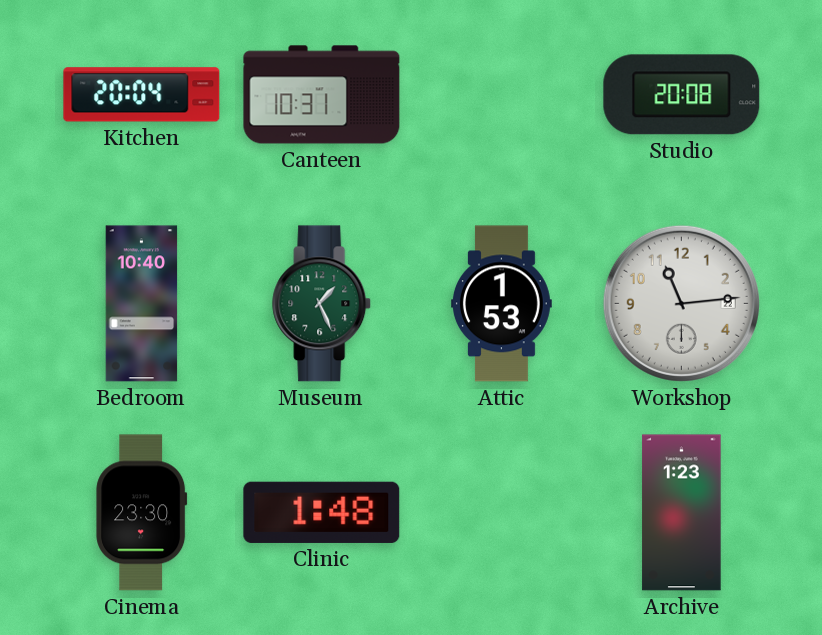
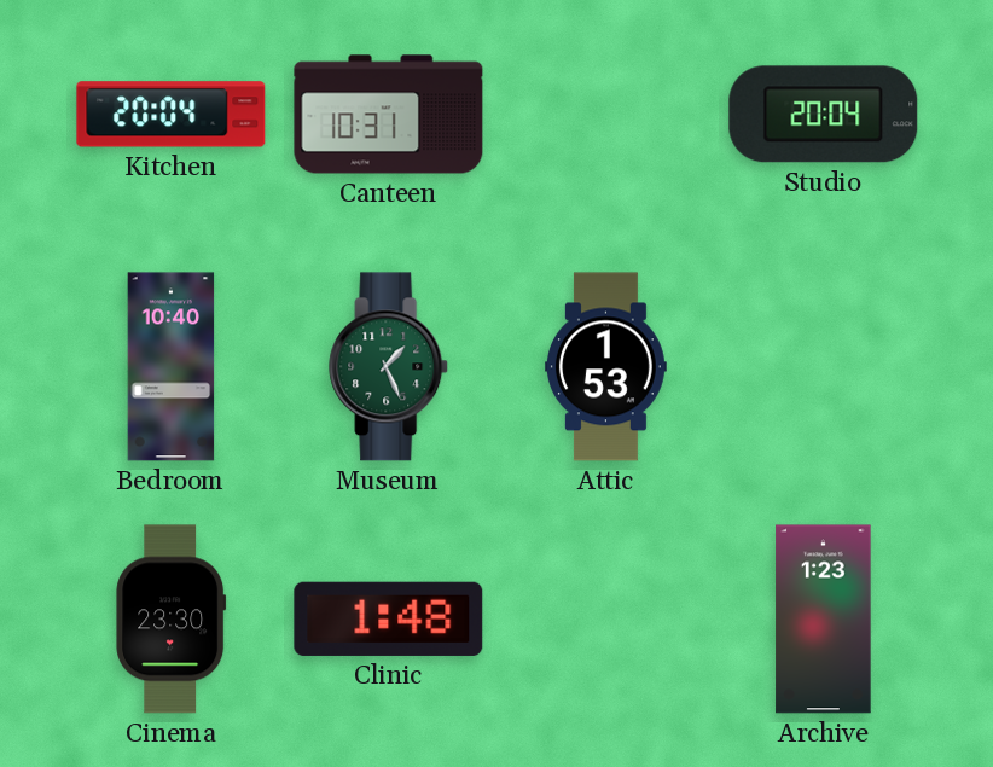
Studio: 20:08 -> 20:04 (824, 115)
Workshop: 11:14 -> none (681, 303)
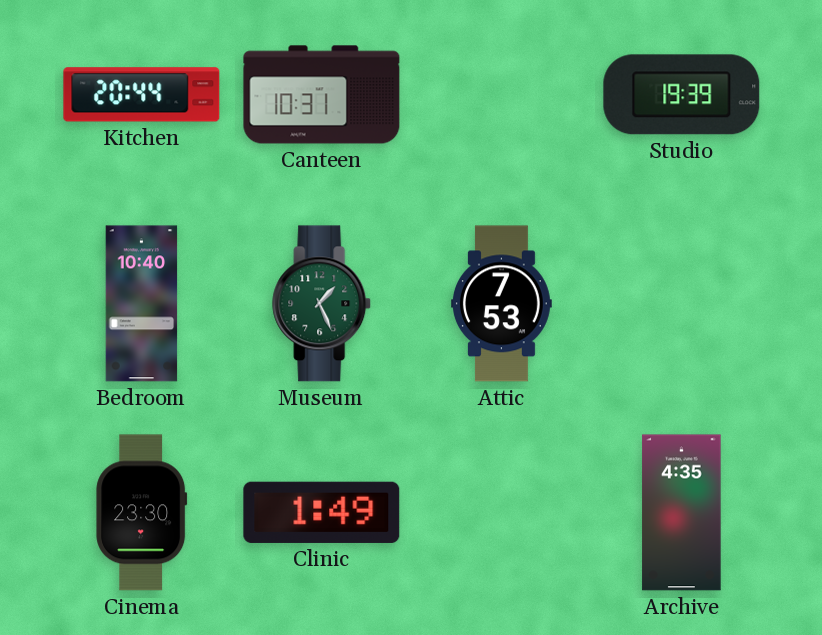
Kitchen: 20:04 -> 20:44 (142, 95)
Studio: 20:04 -> 19:39 (682, 95)
Attic: 1:53 -> 7:53 (502, 304)
Clinic: 1:48 -> 1:49 (322, 512)
Archive: 1:23 -> 4:35 (682, 513)
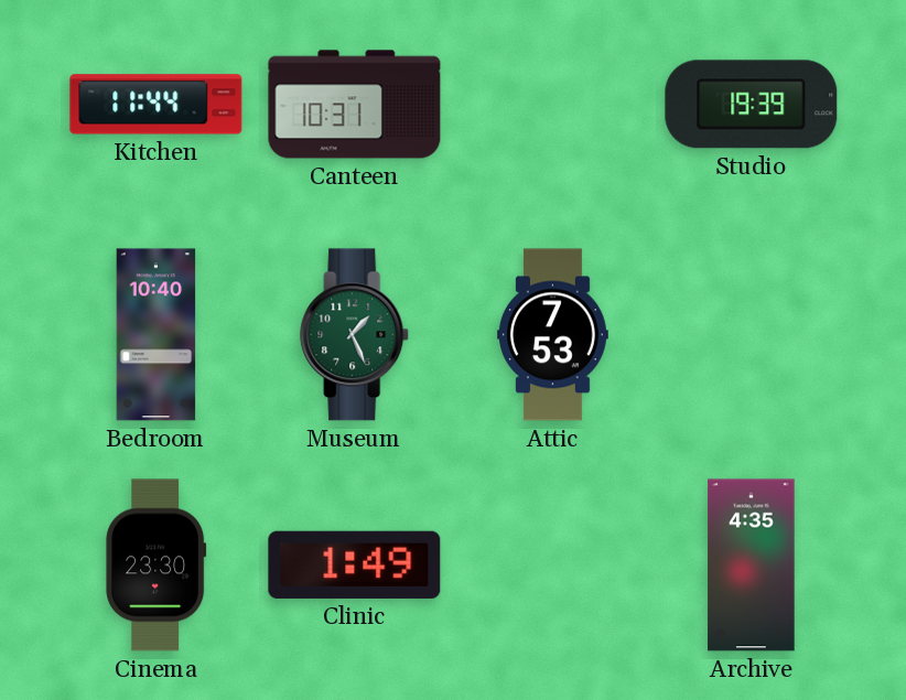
Kitchen: 20:44 -> 11:44 (157, 105)
